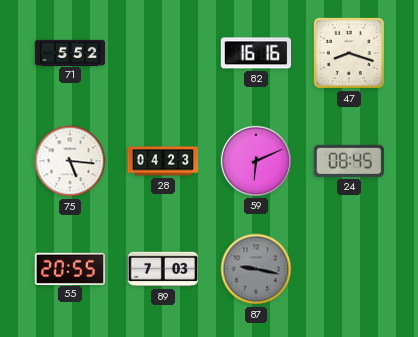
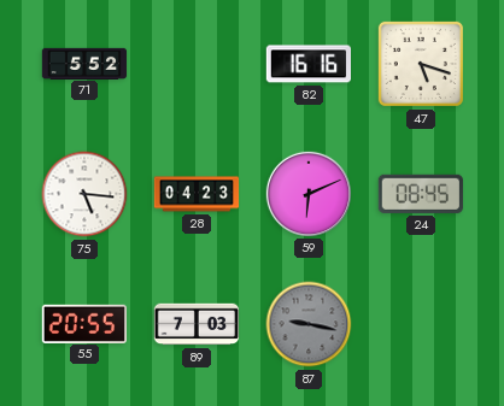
47: 8:18 -> 5:18 (421, 64)
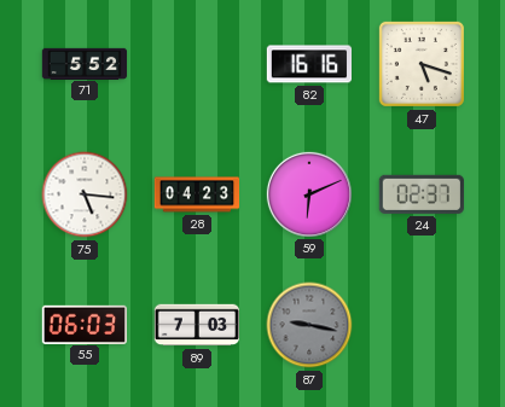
24: 08:45 -> 02:37 (422, 194)
55: 20:55 -> 06:03 (83, 324)
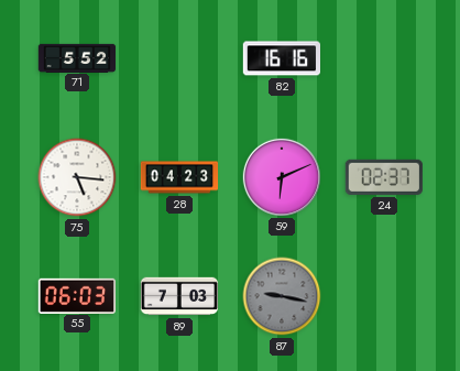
47: 5:18 -> none (422, 64)
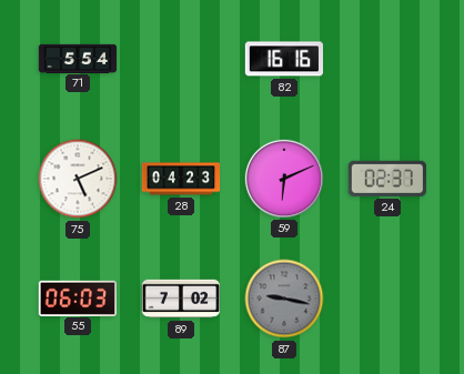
71: 5:52 -> 5:54 (78, 58)
75: 5:16 -> 5:11 (78, 179)
89: 7:03 -> 7:02 (181, 299)
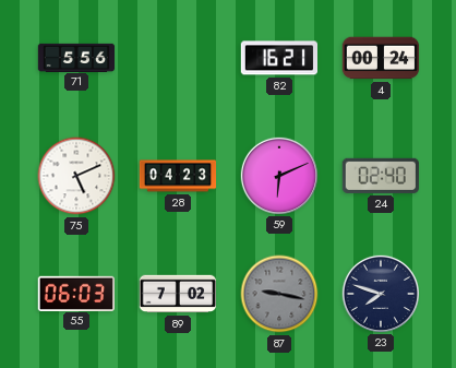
71: 5:54 -> 5:56 (76, 57)
82: 16:16 -> 16:21 (278, 58)
4: none -> 00:24 (381, 58)
24: 02:37 -> 02:40 (381, 176)
23: none -> 7:48 (380, 293)
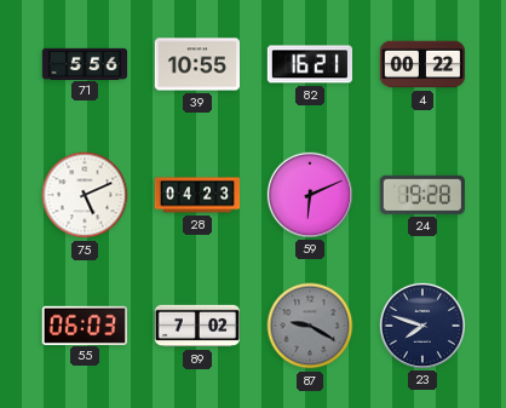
39: none -> 10:55 (197, 64)
4: 00:24 -> 00:22 (422, 64)
24: 02:40 -> 19:28 (422, 195)
87: 9:17 -> 9:20 (310, 326)
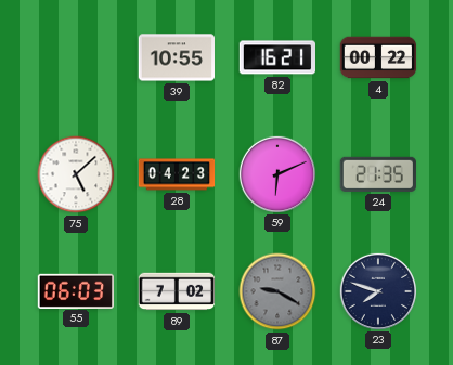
71: 5:56 -> none (85, 63)
75: 5:11 -> 5:08 (76, 174)
24: 19:28 -> 21:35 (378, 174)
